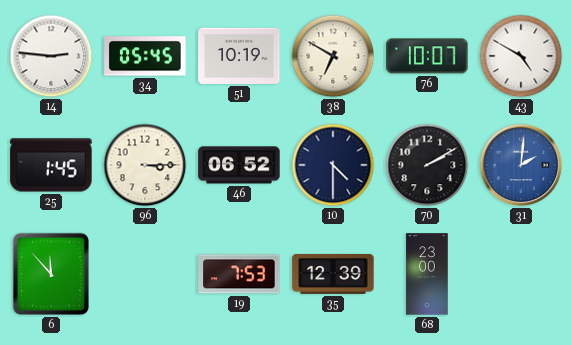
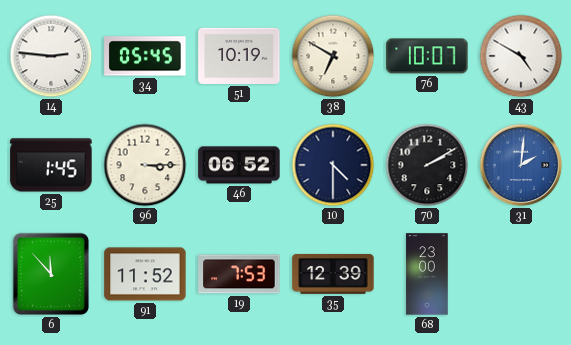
91: none -> 11:52 (145, 274)
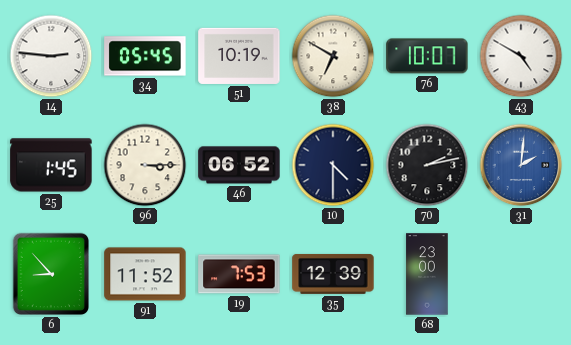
70: 2:10 -> 2:13 (427, 165)
6: 11:53 -> 8:53 (50, 274)
